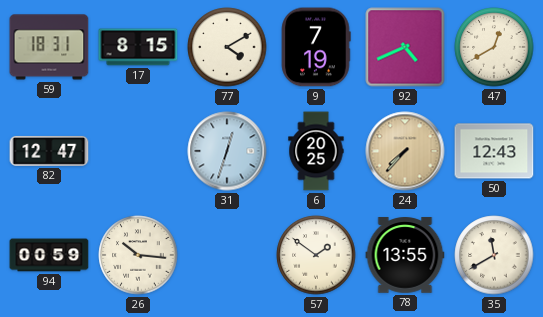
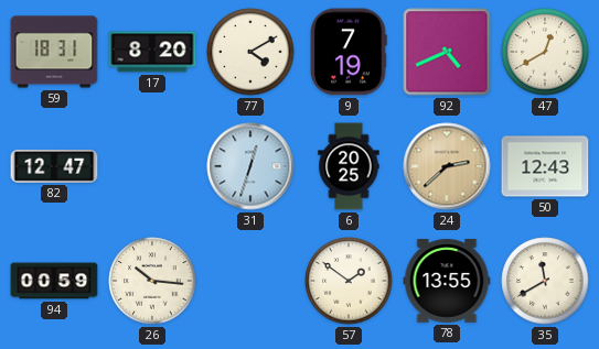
17: 8:15 -> 8:20 (152, 52)
24: 7:37 -> 2:38 (447, 166)
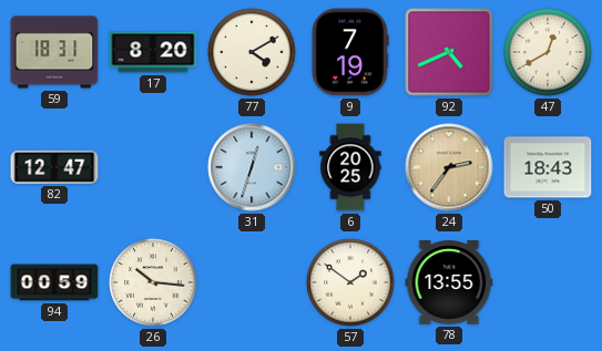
24: 2:38 -> 2:36 (449, 167)
50: 12:43 -> 18:43 (548, 167)
35: 11:40 -> none (545, 281)
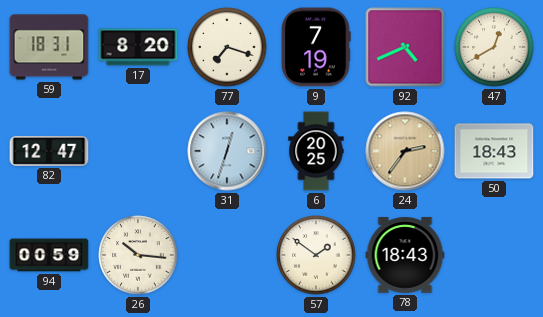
77: 4:10 -> 7:18 (227, 47)
78: 13:55 -> 18:43 (405, 255)
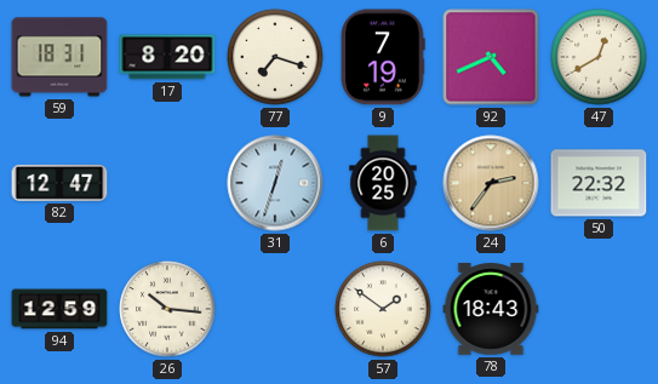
50: 18:43 -> 22:32 (599, 183)
94: 00:59 -> 12:59 (59, 309)
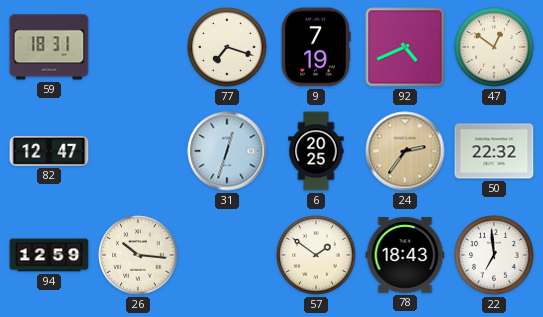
17: 8:20 -> none (167, 57)
47: 12:40 -> 12:51 (494, 47)
22: none -> 6:59 (494, 255)
